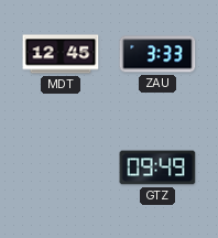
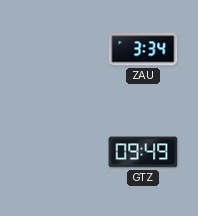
MDT: 12:45 -> none (61, 54)
ZAU: 3:33 -> 3:34 (143, 49)
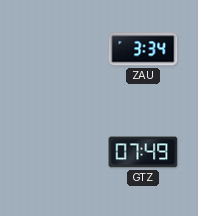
GTZ: 09:49 -> 07:49 (143, 152)
